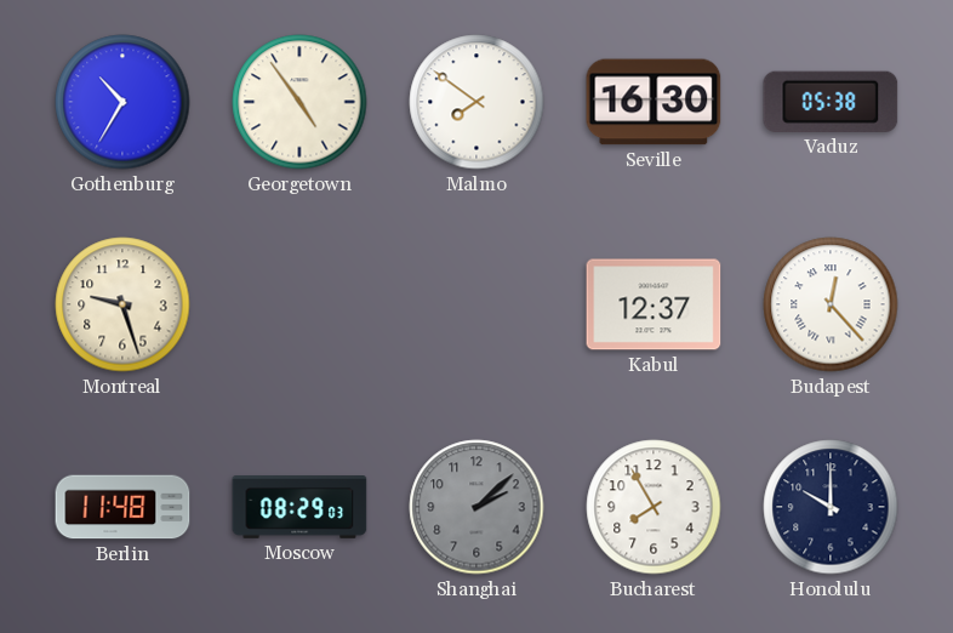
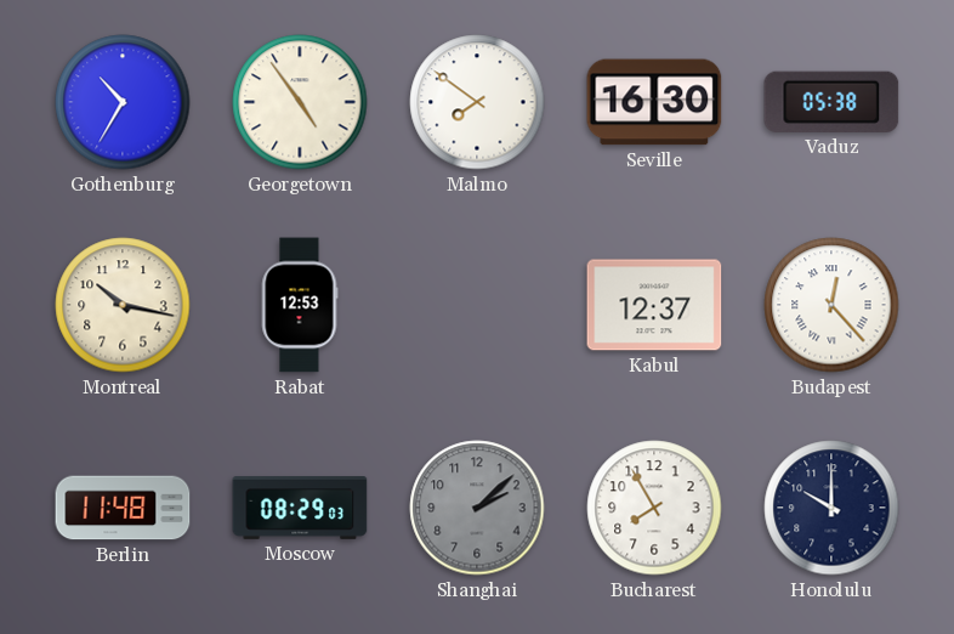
Montreal: 9:27 -> 10:17 (123, 305)
Rabat: none -> 12:53 (300, 305)
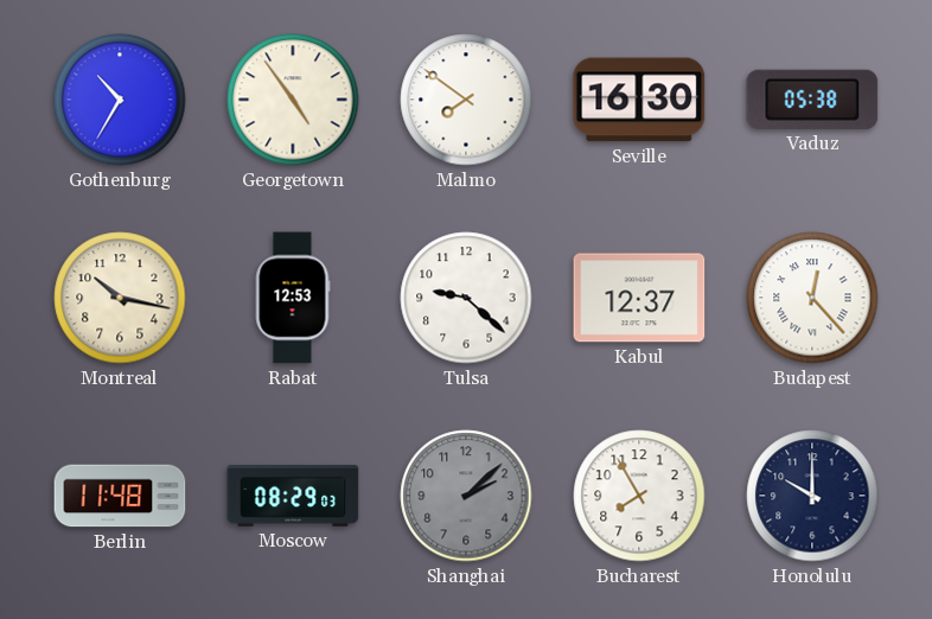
Tulsa: none -> 9:22 (466, 298)
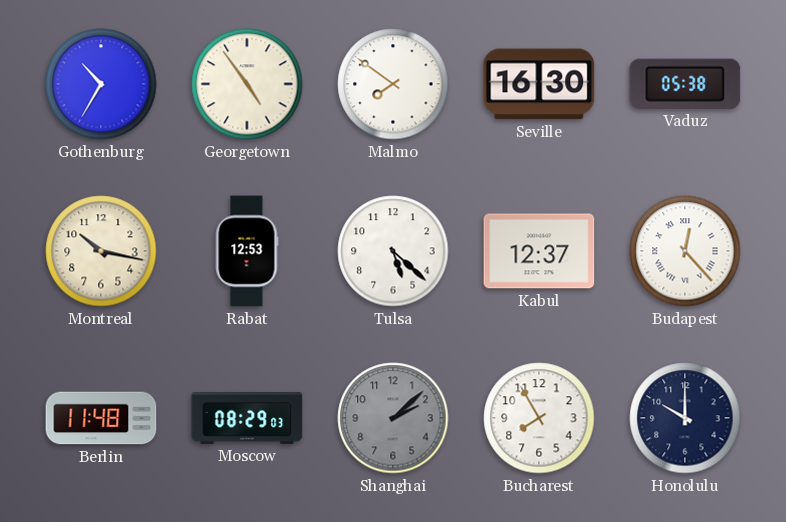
Tulsa: 9:22 -> 5:22 (393, 251)
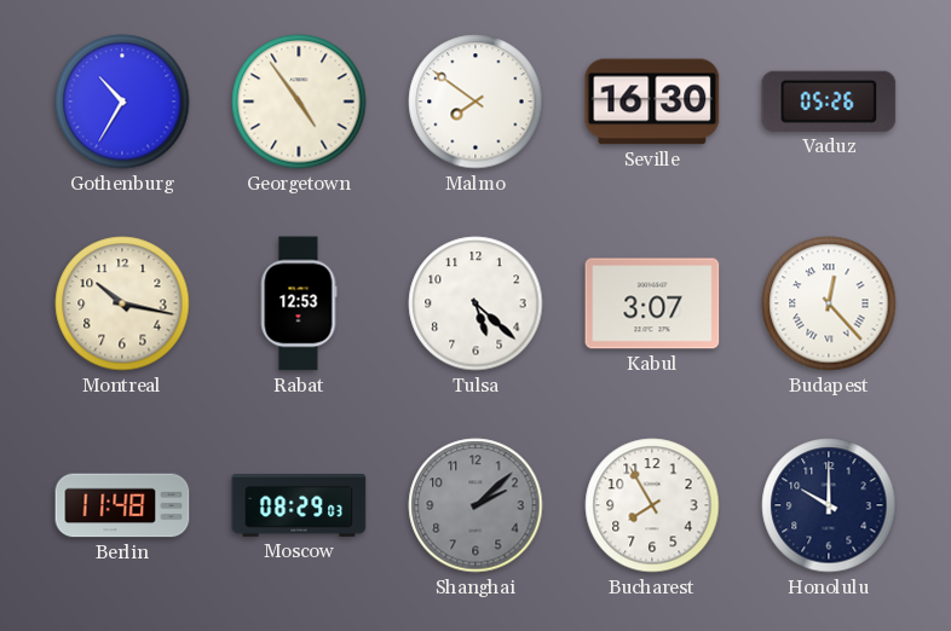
Vaduz: 05:38 -> 05:26 (829, 102)
Kabul: 12:37 -> 3:07 (652, 303)
